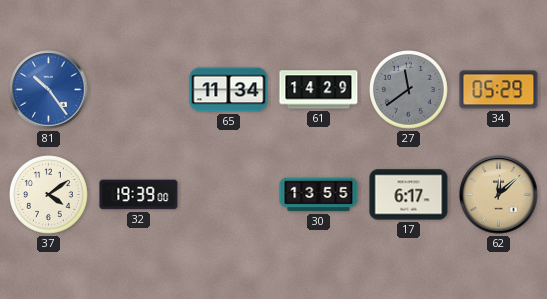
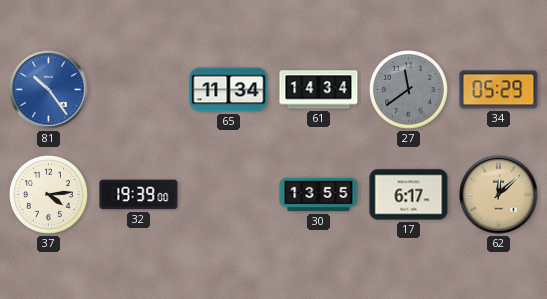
61: 14:29 -> 14:34 (319, 90)
37: 4:09 -> 4:14 (49, 195)
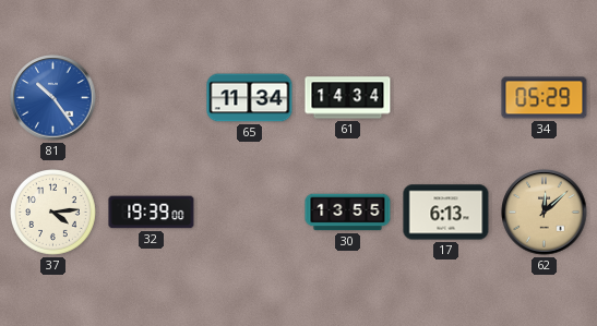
27: 11:39 -> none (409, 90)
17: 6:17 -> 6:13 (446, 213)
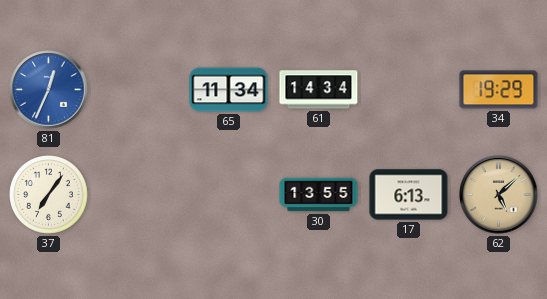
81: 10:24 -> 12:34 (49, 90)
34: 05:29 -> 19:29 (499, 90)
37: 4:14 -> 7:06 (49, 195)
32: 19:39 -> none (152, 213)
62: 12:08 -> 5:08 (499, 195)
